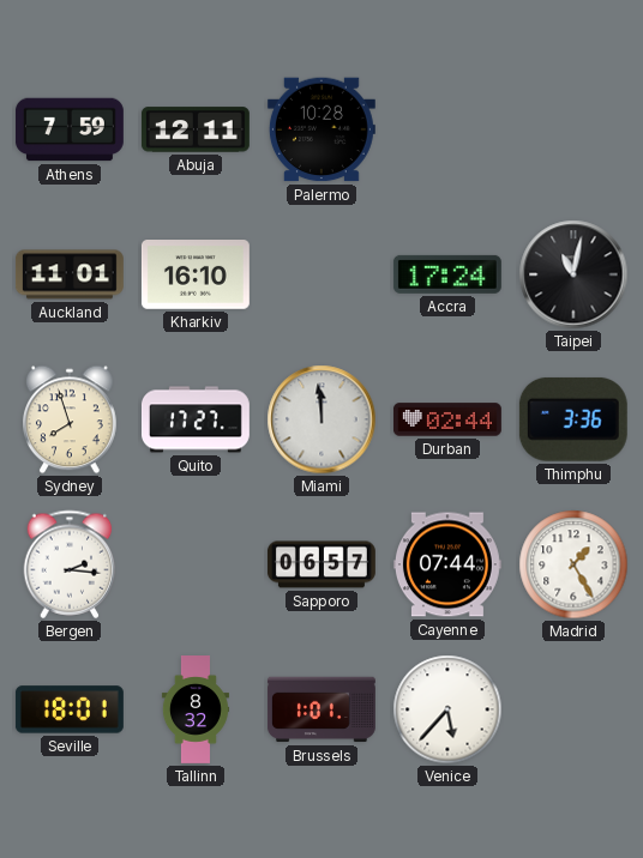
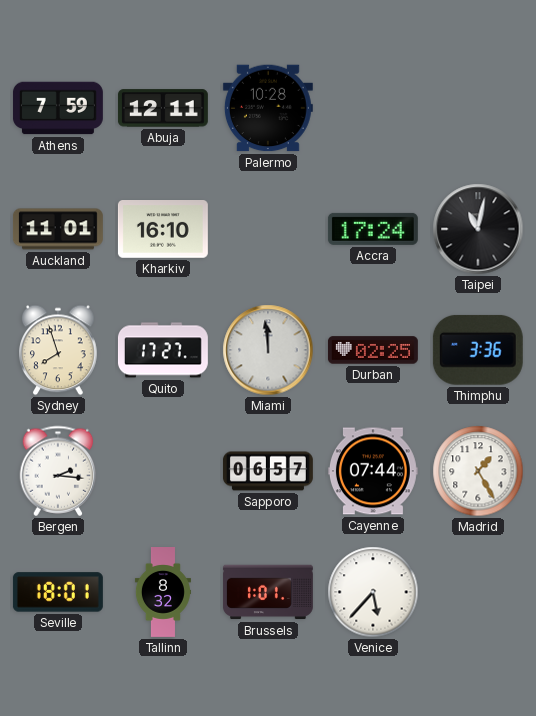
Durban: 02:44 -> 02:25 (373, 350)
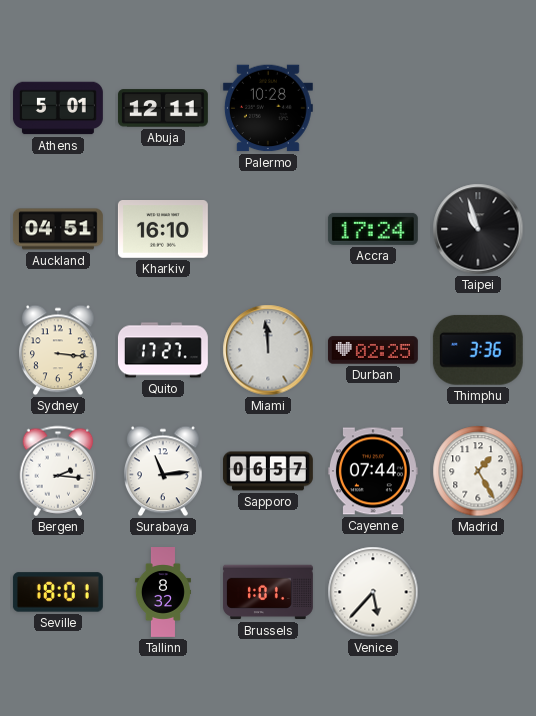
Athens: 7:59 -> 5:01 (58, 108)
Auckland: 11:01 -> 04:51 (58, 229)
Taipei: 11:02 -> 10:57 (478, 229)
Sydney: 7:57 -> 3:16 (59, 350)
Surabaya: none -> 11:14 (164, 471)
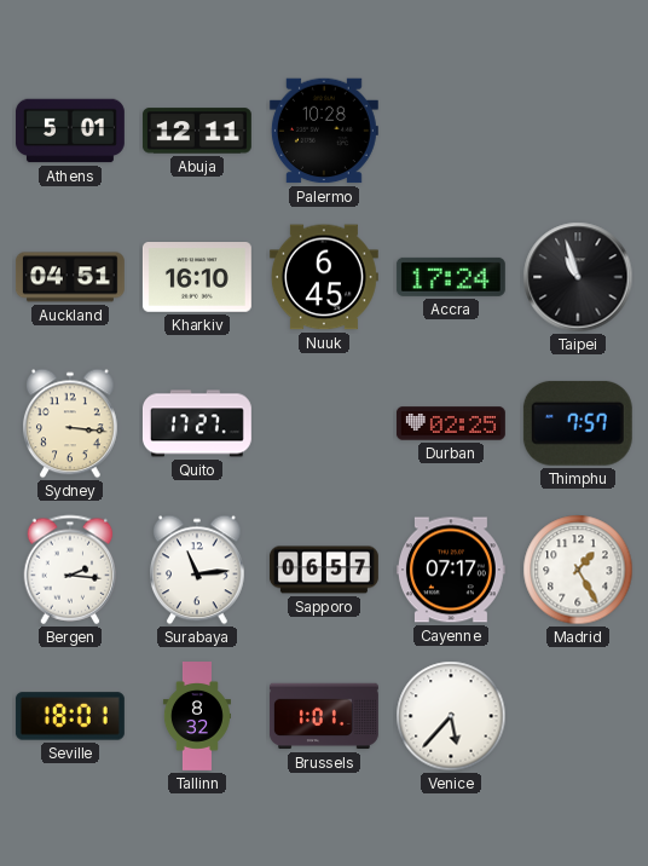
Nuuk: none -> 6:45 (324, 277)
Miami: 11:59 -> none (268, 350)
Thimphu: 3:36 -> 7:57 (578, 423)
Cayenne: 07:44 -> 07:17 (451, 570)
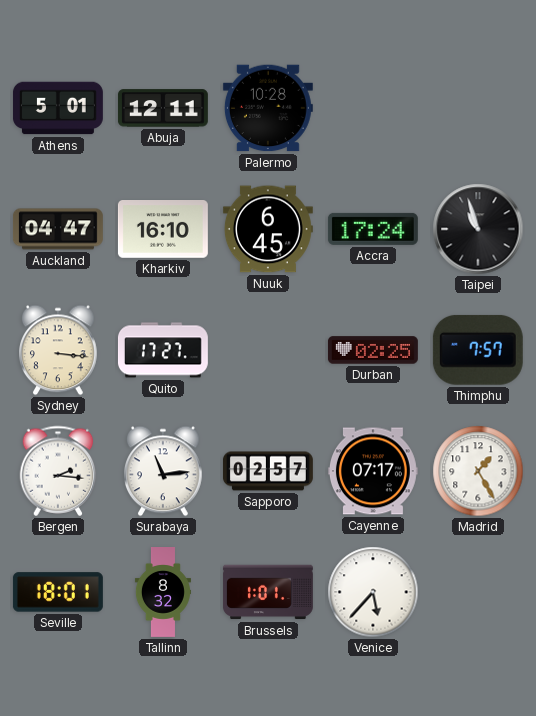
Auckland: 04:51 -> 04:47 (58, 229)
Sapporo: 06:57 -> 02:57 (268, 471)
